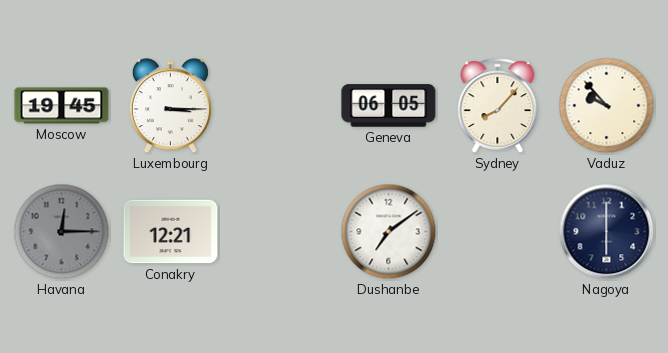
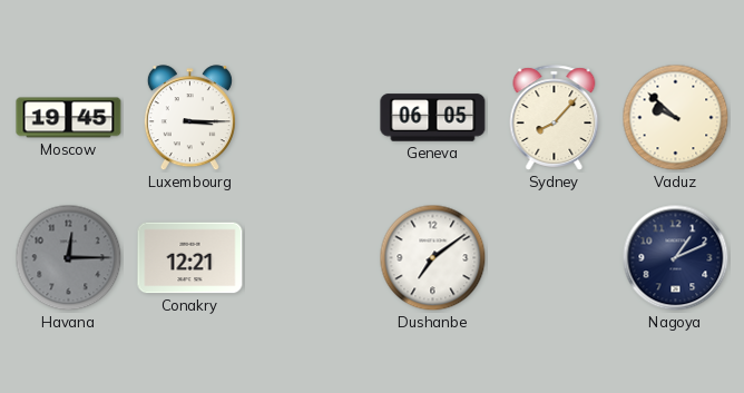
Vaduz: 9:53 -> 9:52 (676, 118)
Nagoya: 6:00 -> 1:11 (676, 258)
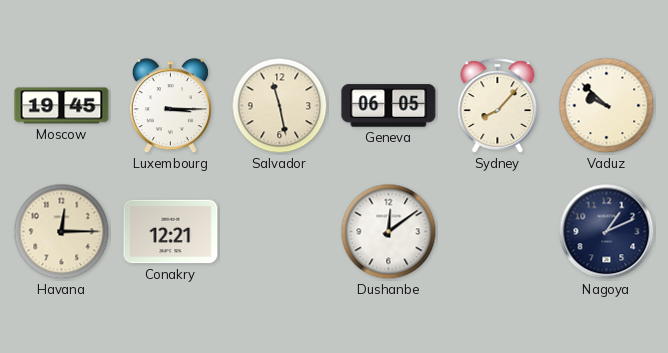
Salvador: none -> 11:28 (280, 106)
Havana dial: grey -> cream (62, 232)
Dushanbe: 7:09 -> 12:09 (389, 232)
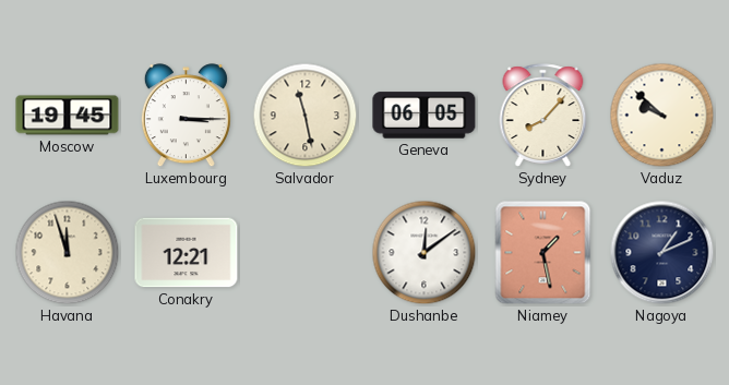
Havana: 12:15 -> 11:57 (68, 253)
Niamey: none -> 1:28 (543, 253)
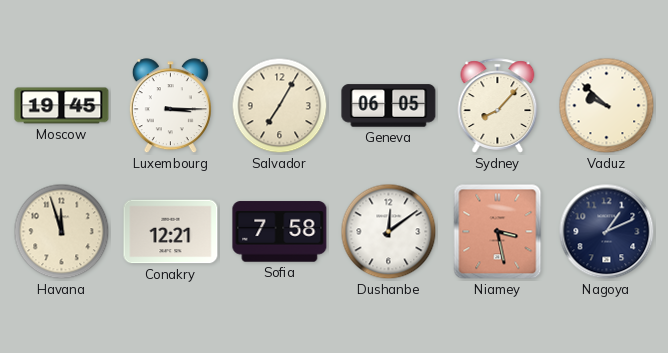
Salvador: 11:28 -> 7:05 (280, 106)
Sofia: none -> 7:58 (280, 232)
Niamey: 1:28 -> 3:28 (498, 232)
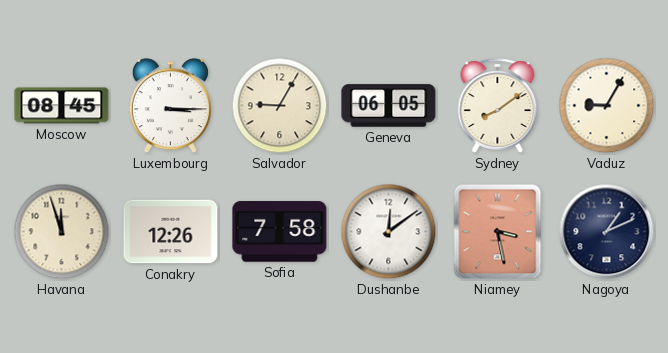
Moscow: 19:45 -> 08:45 (62, 106)
Salvador: 7:05 -> 9:05 (280, 106)
Sydney: 8:07 -> 8:09 (498, 106)
Vaduz: 9:52 -> 9:05 (607, 106)
Conakry: 12:21 -> 12:26 (171, 232)
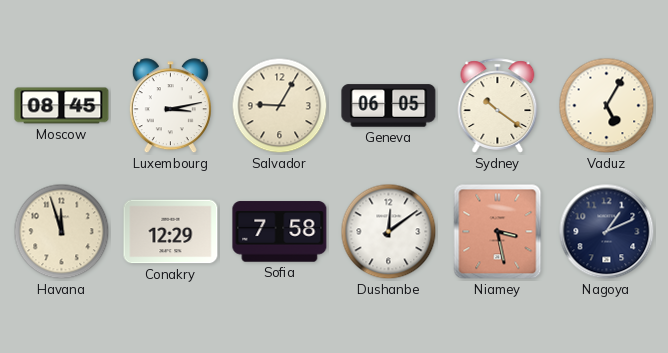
Luxembourg: 3:15 -> 3:13 (170, 106)
Sydney: 8:09 -> 10:21 (498, 106)
Vaduz: 9:05 -> 5:05 (607, 106)
Conakry: 12:26 -> 12:29 (171, 232)
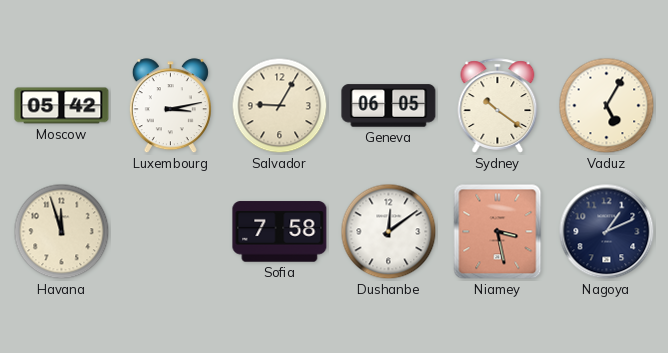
Moscow: 08:45 -> 05:42 (62, 106)
Conakry: 12:29 -> none (171, 232)
